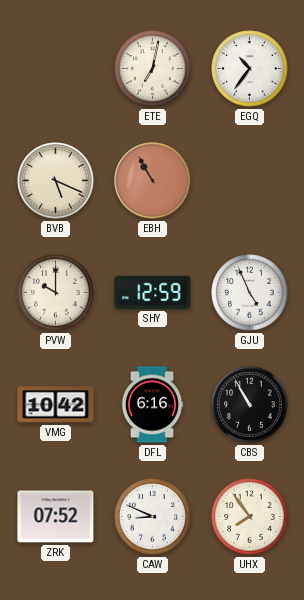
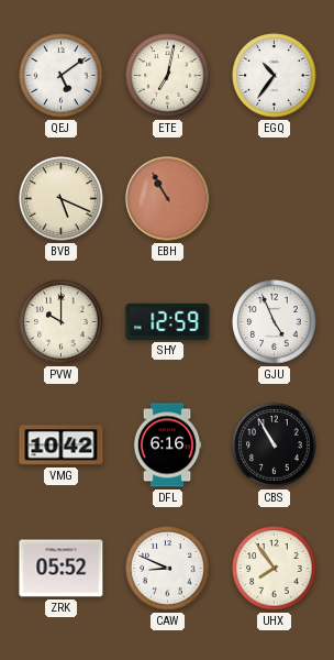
QEJ: none -> 5:09 (62, 76)
ZRK: 07:52 -> 05:52 (62, 569)
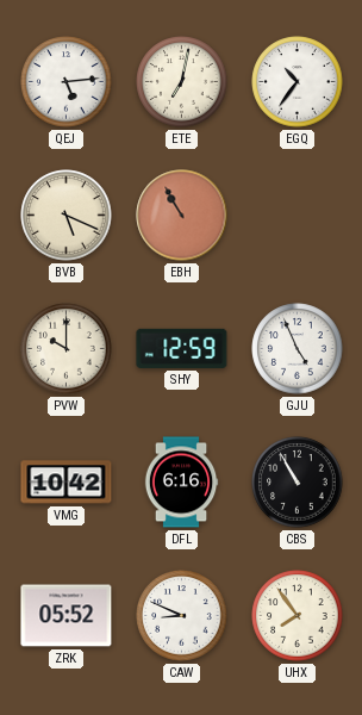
QEJ: 5:09 -> 5:14 (67, 82)
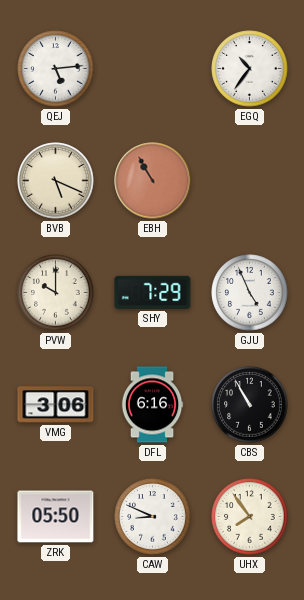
ETE: 7:02 -> none (182, 82)
SHY: 12:59 -> 7:29 (153, 292)
VMG: 10:42 -> 3:06 (56, 405)
ZRK: 05:52 -> 05:50 (56, 517)
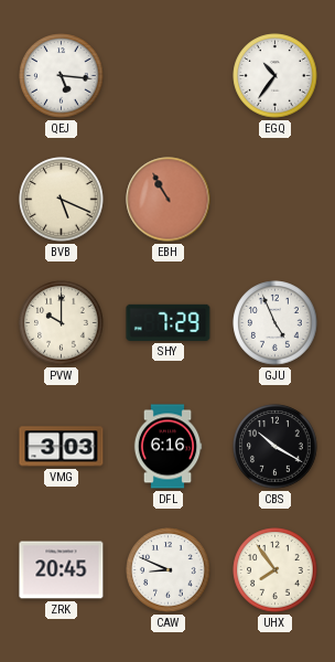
QEJ: 5:14 -> 5:16 (62, 76)
VMG: 3:06 -> 3:03 (62, 447)
CBS: 10:55 -> 10:20 (275, 447)
ZRK: 05:50 -> 20:45 (62, 570)
